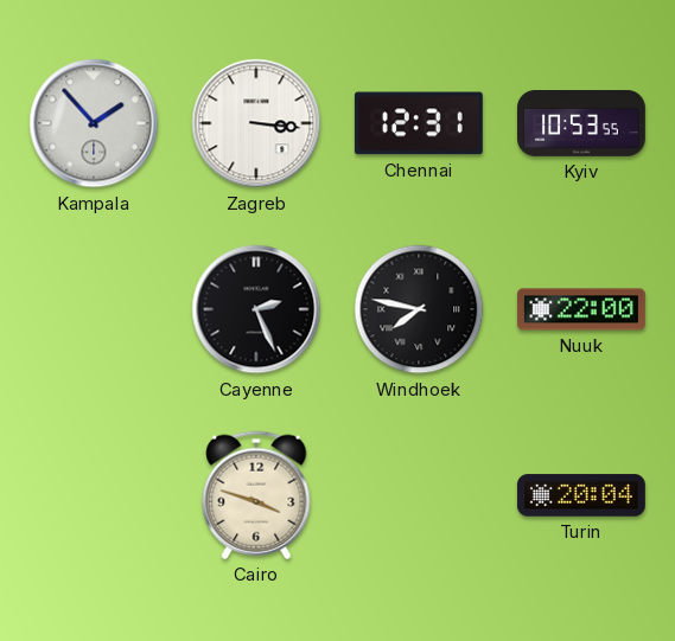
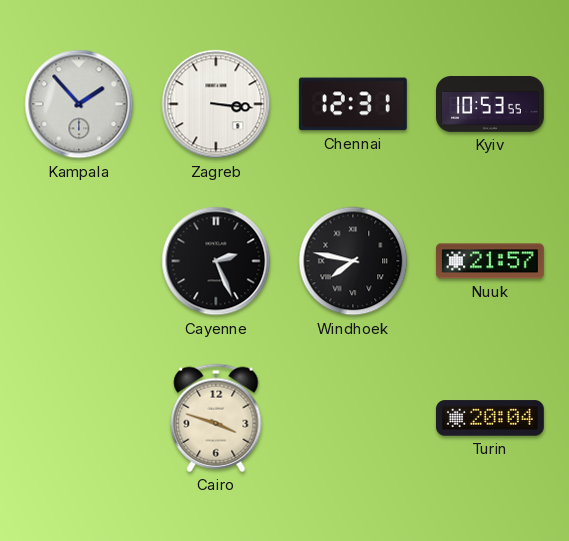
Nuuk: 22:00 -> 21:57 (490, 261)
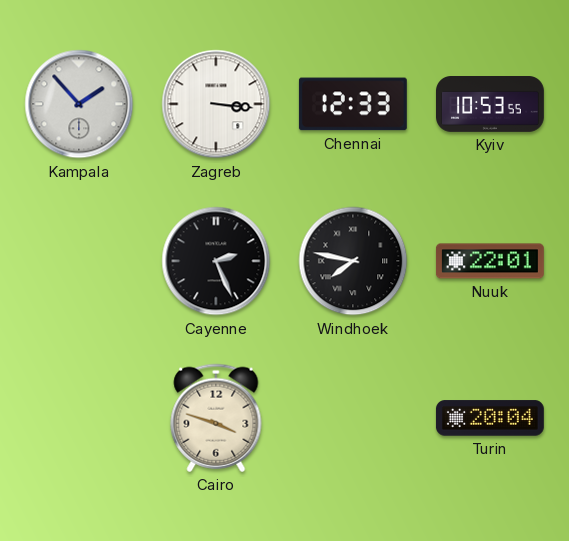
Chennai: 12:31 -> 12:33 (353, 104)
Nuuk: 21:57 -> 22:01 (490, 261)
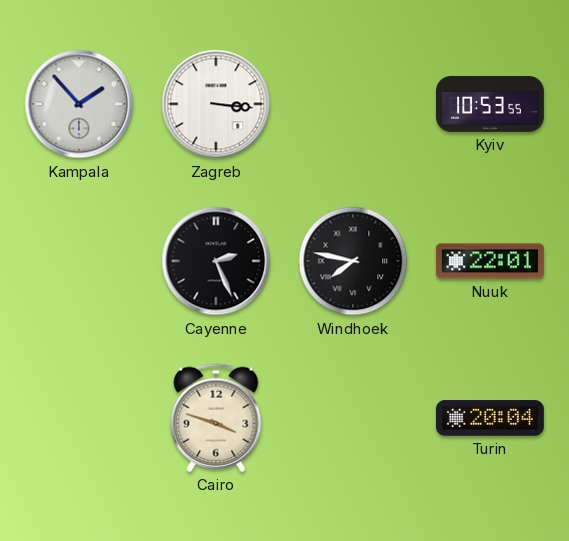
Chennai: 12:33 -> none (353, 104)
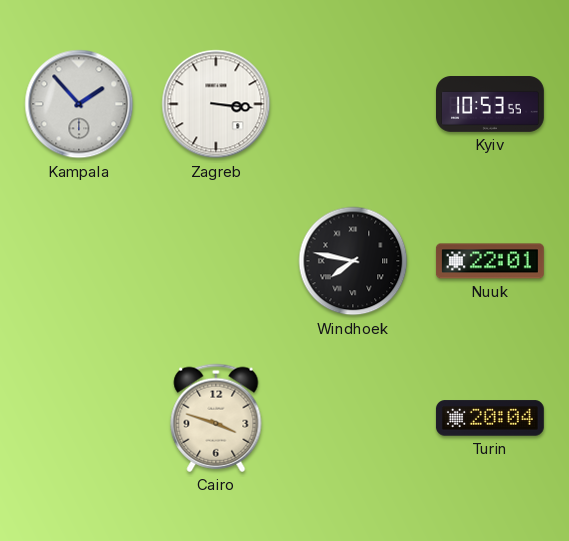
Cayenne: 2:26 -> none (216, 261)
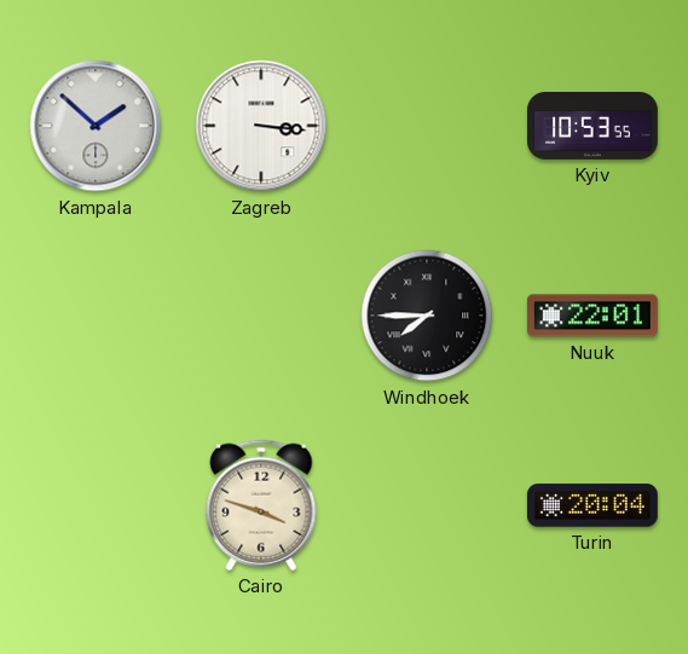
Kampala: 1:53 -> 1:52 (96, 126)
Windhoek: 7:47 -> 7:45 (427, 316)
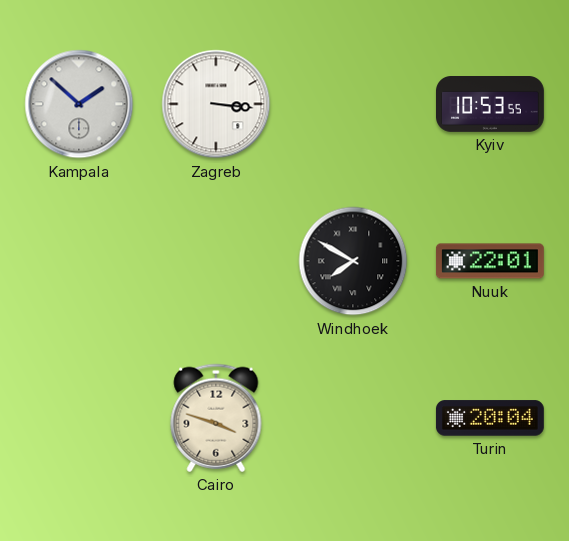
Windhoek: 7:45 -> 7:50 (353, 261)
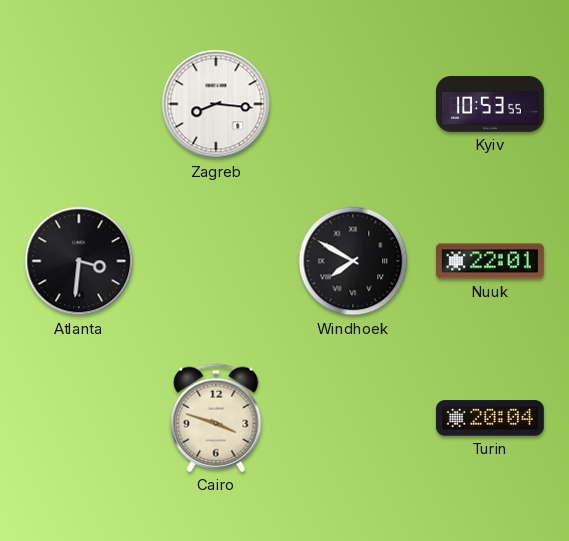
Kampala: 1:52 -> none (79, 104)
Zagreb: 3:16 -> 8:16 (216, 104)
Atlanta: none -> 3:31 (79, 261)
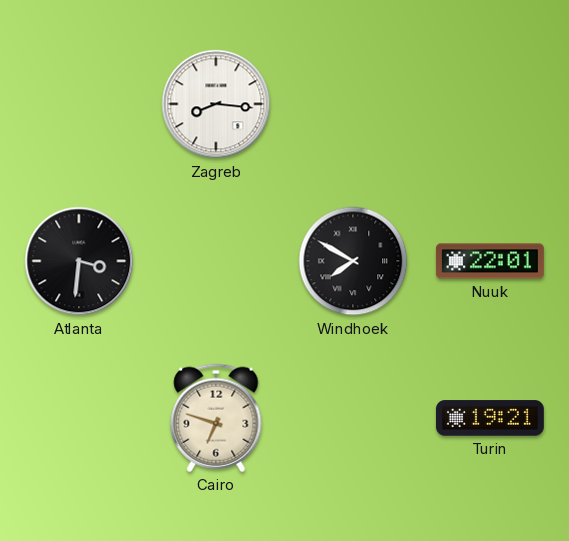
Kyiv: 10:53 -> none (491, 105)
Cairo: 3:48 -> 6:48 (216, 418)
Turin: 20:04 -> 19:21 (490, 418)
